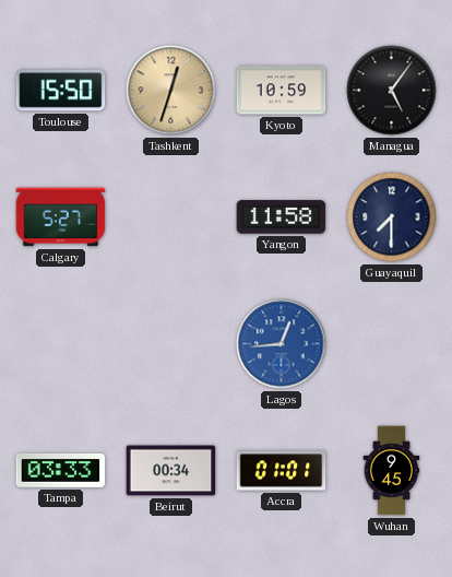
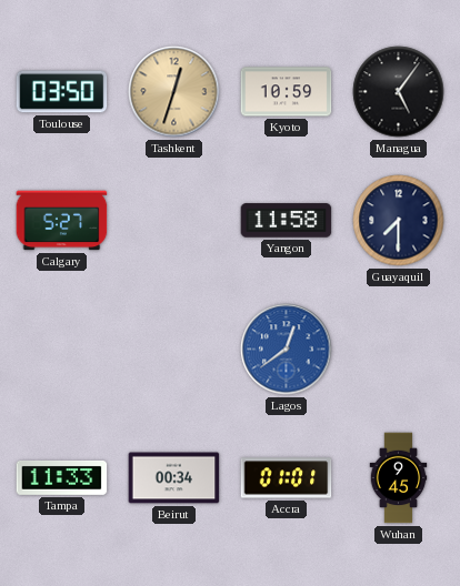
Toulouse: 15:50 -> 03:50 (62, 92)
Lagos: 12:44 -> 12:39 (287, 350)
Tampa: 03:33 -> 11:33 (62, 477)
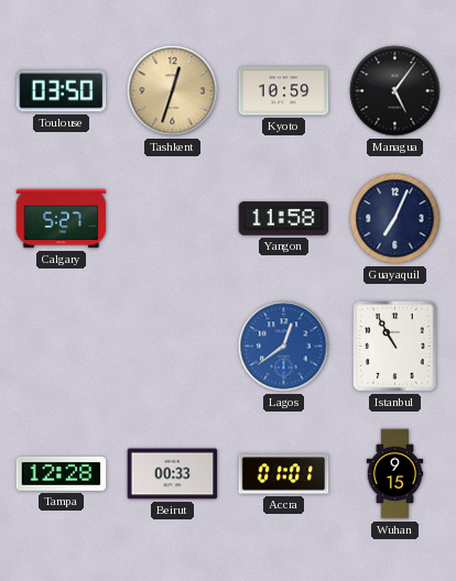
Guayaquil: 7:30 -> 7:04 (395, 219)
Istanbul: none -> 10:55 (395, 347)
Tampa: 11:33 -> 12:28 (62, 473)
Beirut: 00:34 -> 00:33 (173, 474)
Wuhan: 9:45 -> 9:15 (395, 474)
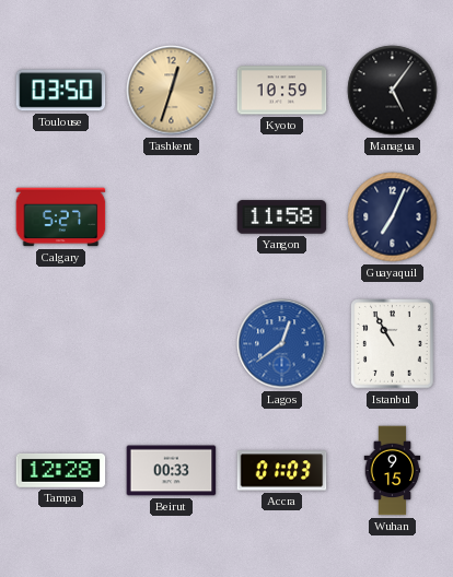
Accra: 01:01 -> 01:03 (282, 471)
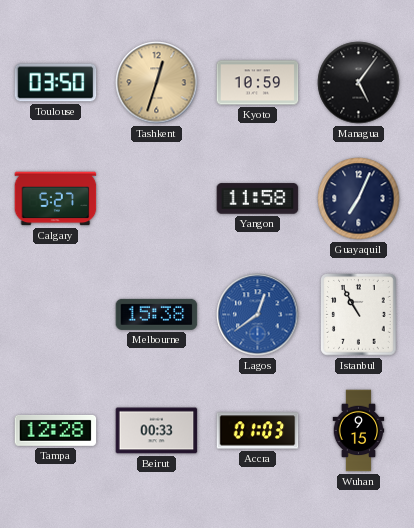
Melbourne: none -> 15:38 (157, 314)
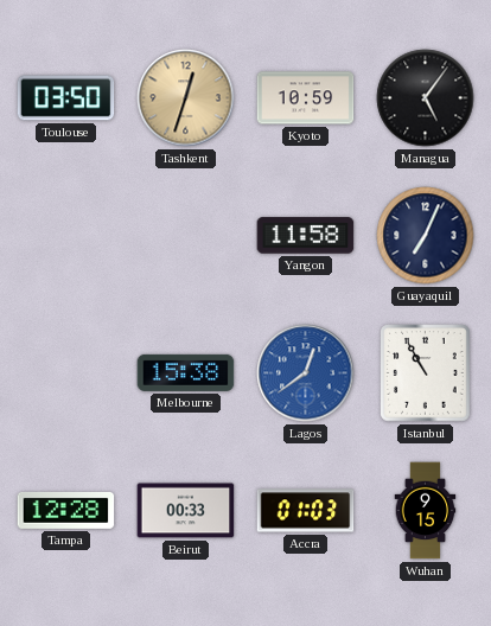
Calgary: 5:27 -> none (56, 199)
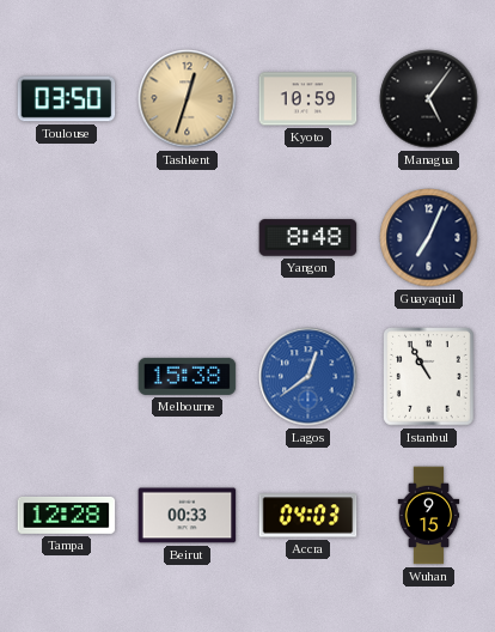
Yangon: 11:58 -> 8:48 (308, 238)
Accra: 01:03 -> 04:03 (308, 516)
